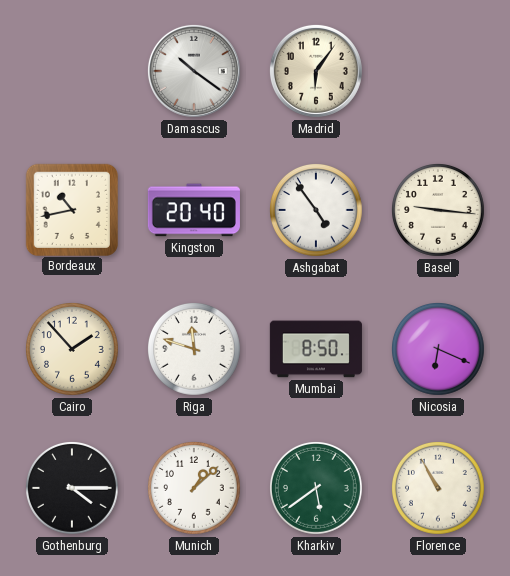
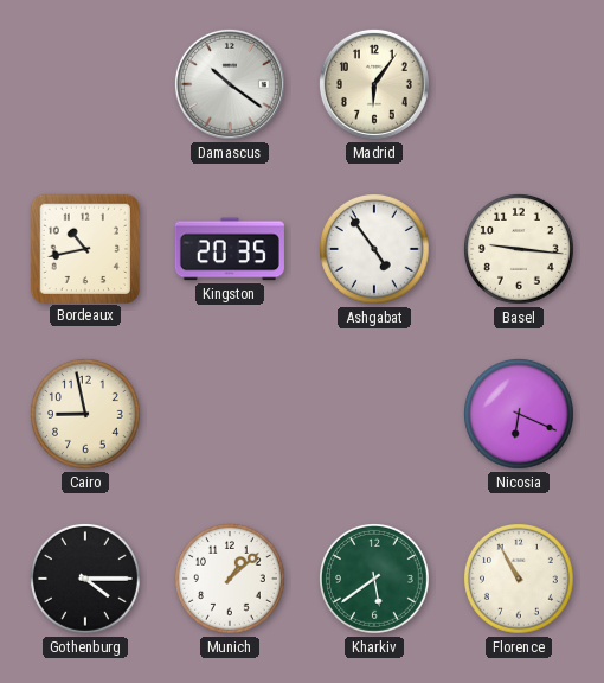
Kingston: 20:40 -> 20:35 (230, 249)
Cairo: 1:53 -> 8:58 (86, 415)
Riga: 11:48 -> none (195, 350)
Mumbai: 8:50 -> none (316, 349)
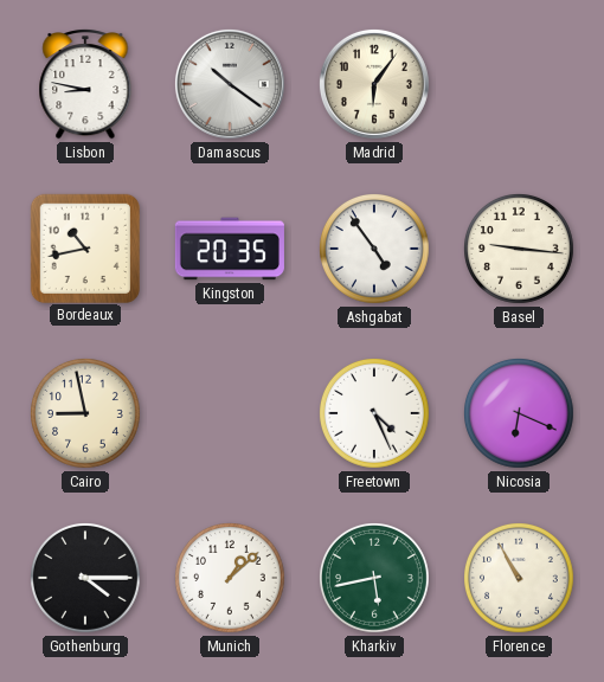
Lisbon: none -> 8:47 (85, 84)
Freetown: none -> 4:26 (375, 414)
Kharkiv: 5:39 -> 5:43 (375, 579)
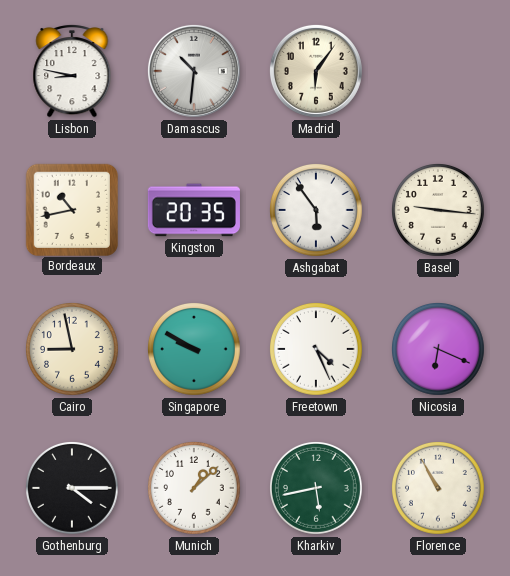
Damascus: 10:21 -> 10:31 (194, 71)
Ashgabat: 4:54 -> 5:54 (317, 211)
Singapore: none -> 9:50 (195, 350)
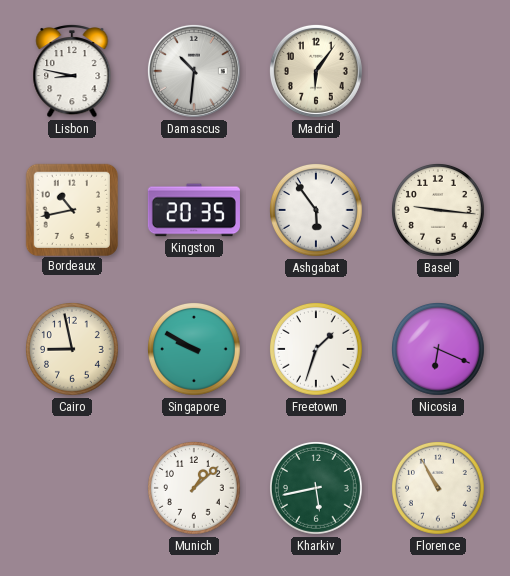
Freetown: 4:26 -> 1:33 (317, 350)
Gothenburg: 4:15 -> none (73, 489)
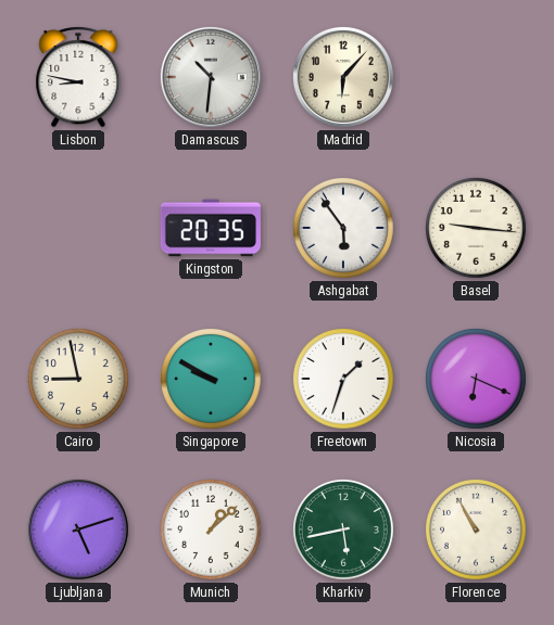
Madrid: 6:06 -> 6:07 (343, 77)
Bordeaux: 10:43 -> none (71, 209)
Ljubljana: none -> 5:12 (78, 530)
